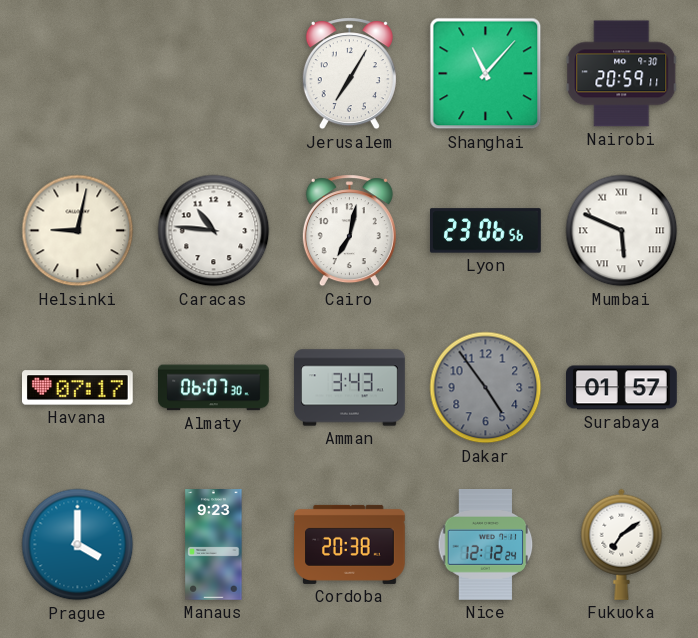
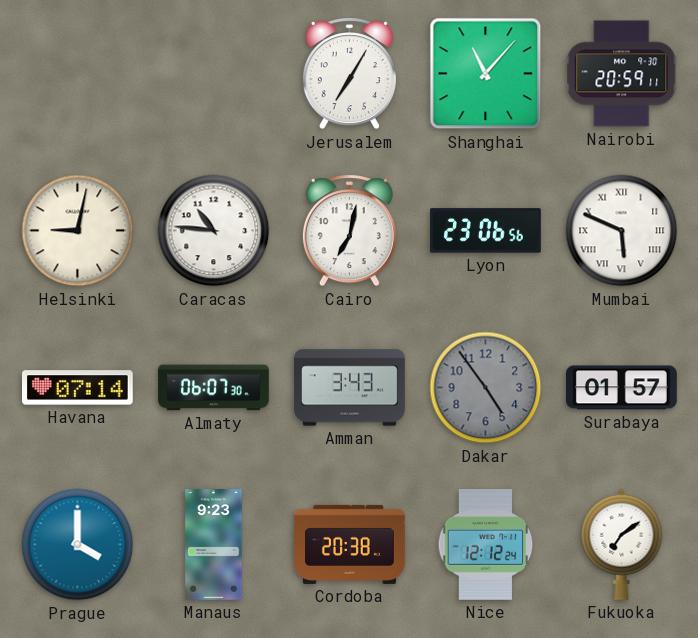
Havana: 07:17 -> 07:14 (78, 388)
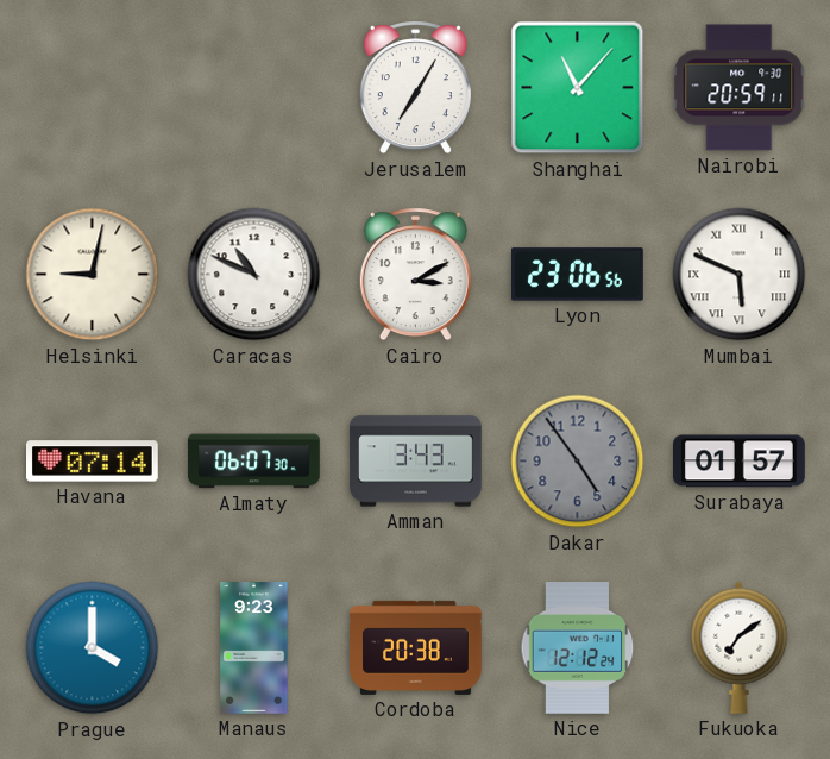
Caracas: 10:46 -> 10:49 (254, 275)
Cairo: 7:02 -> 3:10 (415, 275)
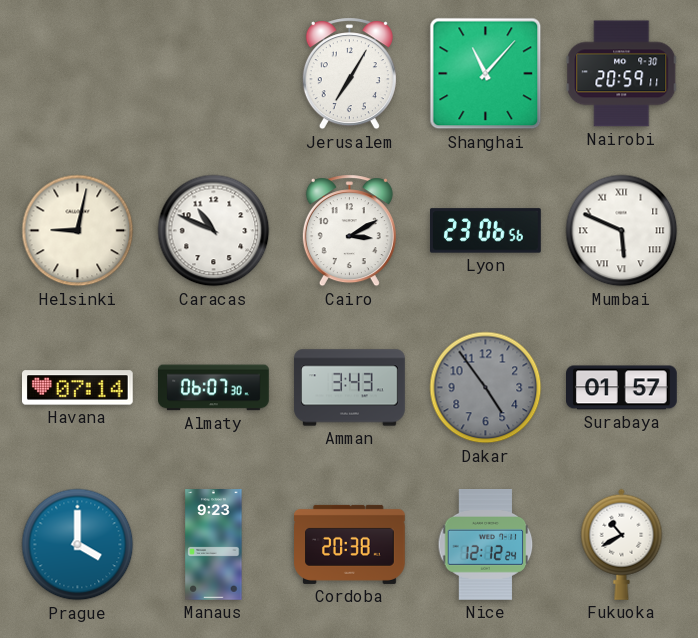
Fukuoka: 7:09 -> 10:40 (622, 544)
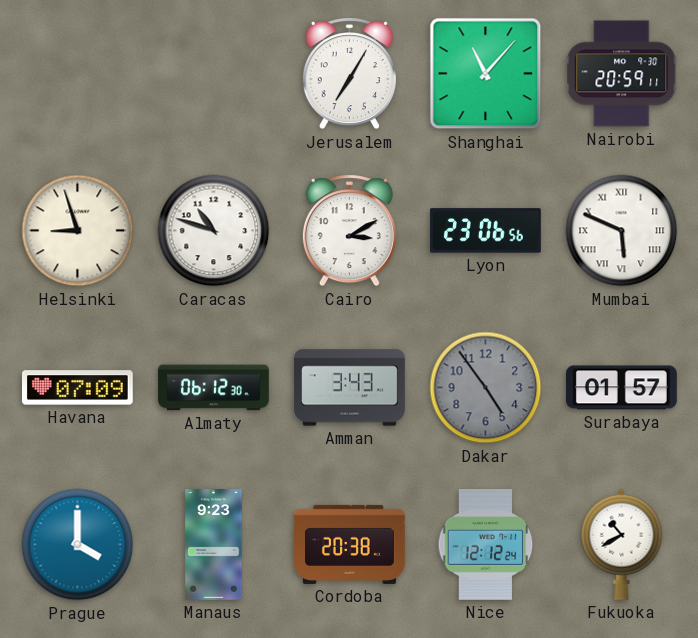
Helsinki: 9:02 -> 8:57 (78, 231)
Caracas: 10:49 -> 10:48 (214, 231)
Havana: 07:14 -> 07:09 (78, 388)
Almaty: 06:07 -> 06:12 (214, 388)
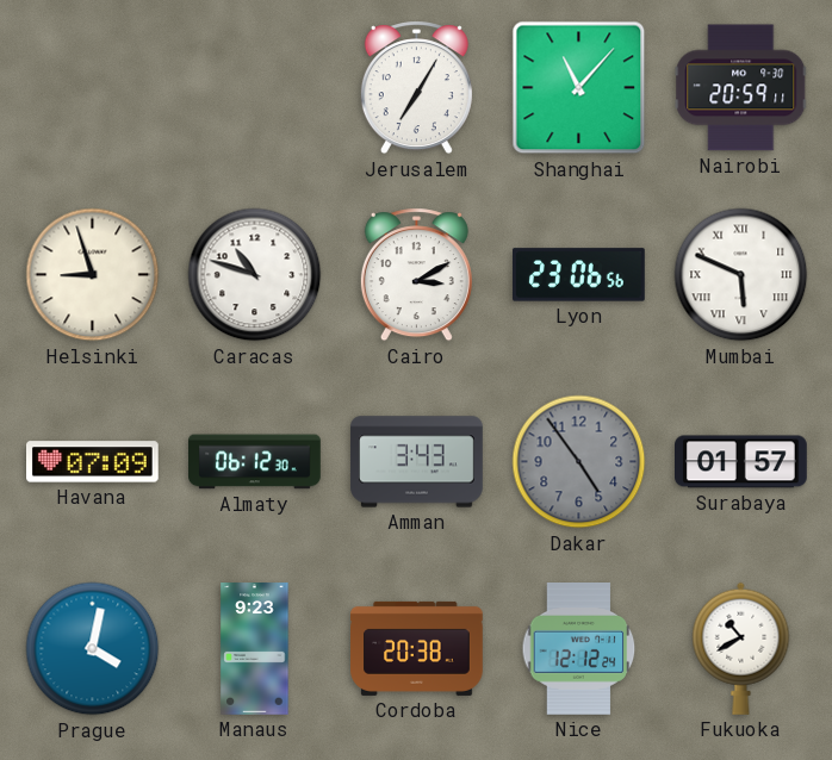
Prague: 4:00 -> 4:02 (93, 649)
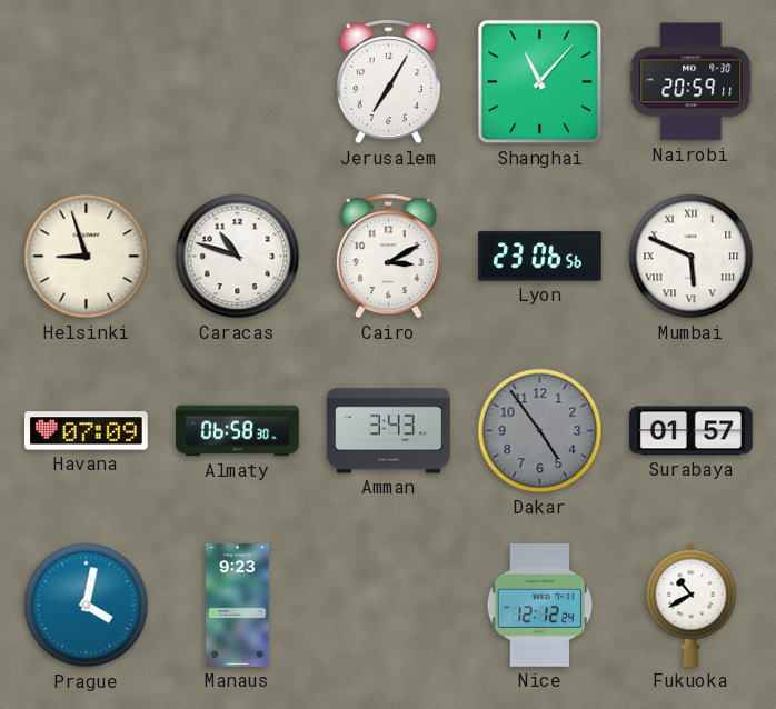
Almaty: 06:12 -> 06:58 (238, 431)
Cordoba: 20:38 -> none (417, 648)
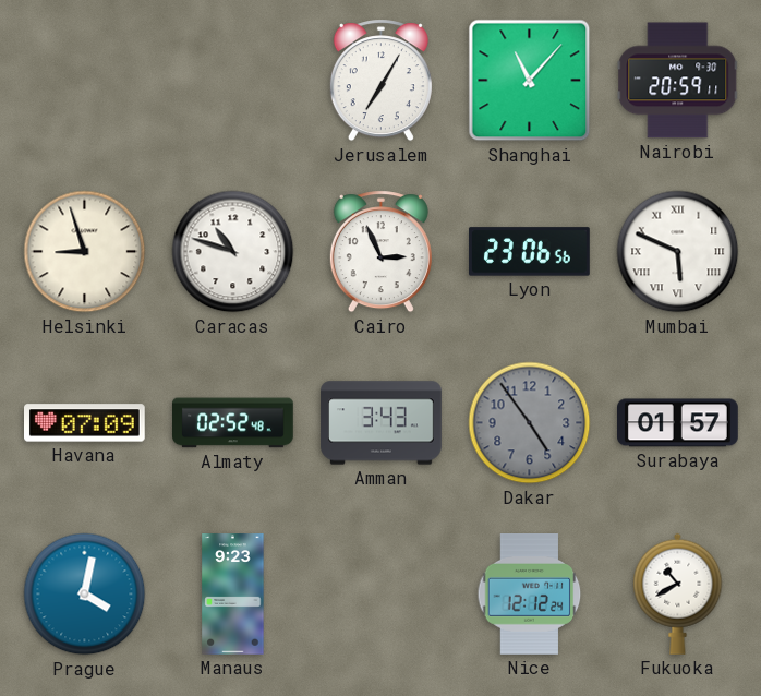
Cairo: 3:10 -> 2:56 (380, 252)
Almaty: 06:58 -> 02:52 (233, 423)
